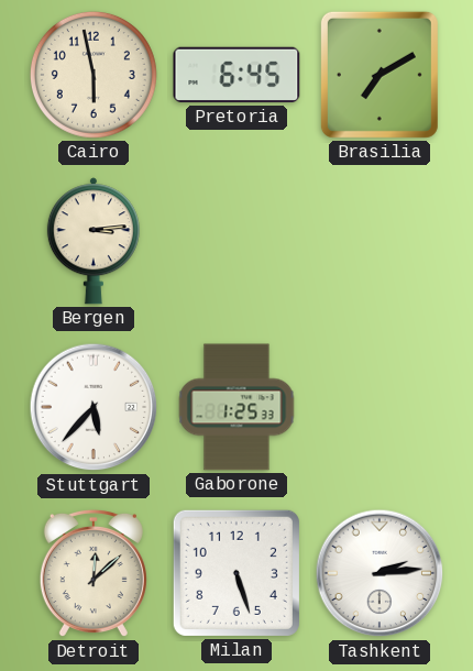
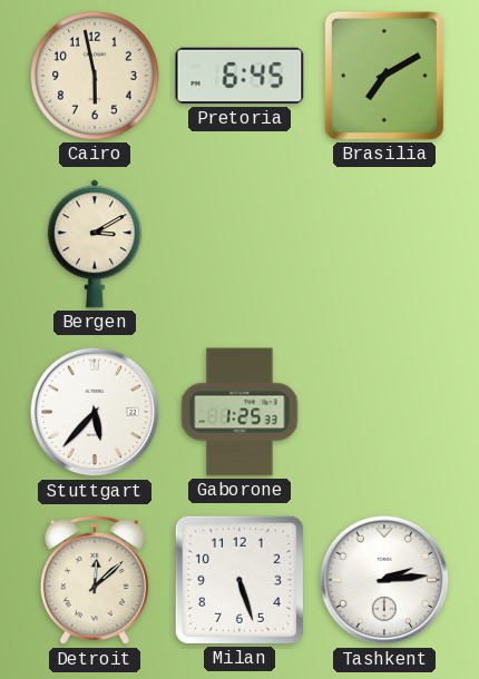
Bergen: 3:14 -> 3:10 (95, 244)
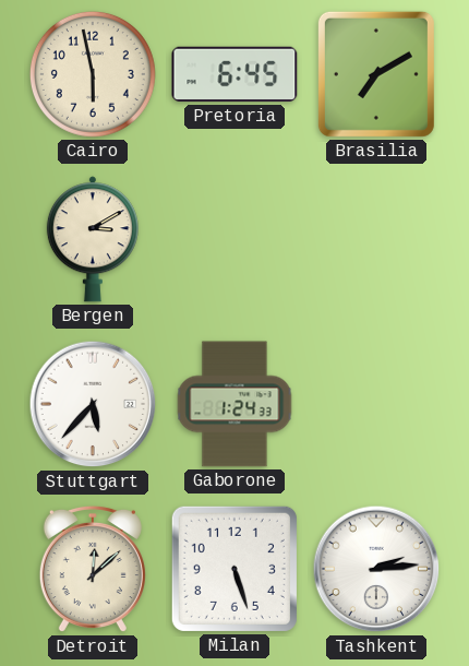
Gaborone: 1:25 -> 1:24 (234, 404)
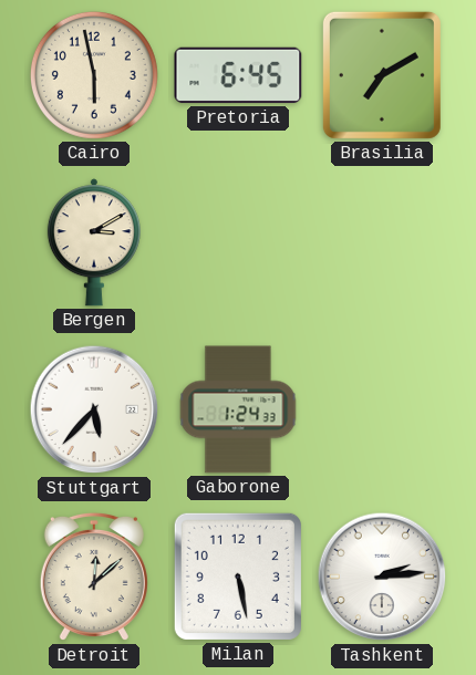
Milan: 5:27 -> 5:28 (238, 577)
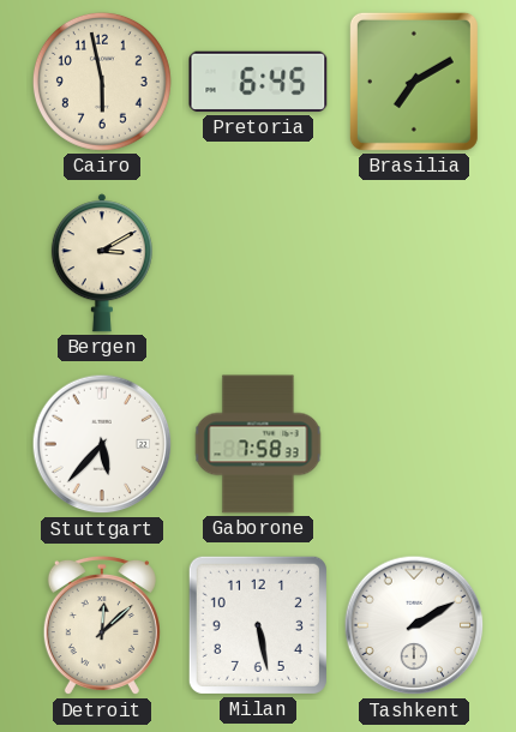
Gaborone: 1:24 -> 7:58 (258, 444)
Tashkent: 2:14 -> 2:10 (414, 625)
